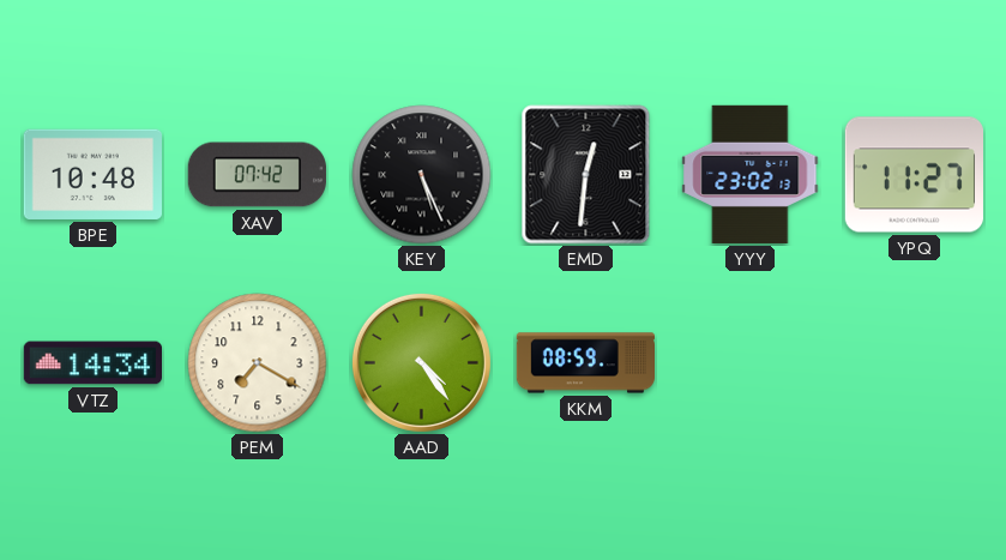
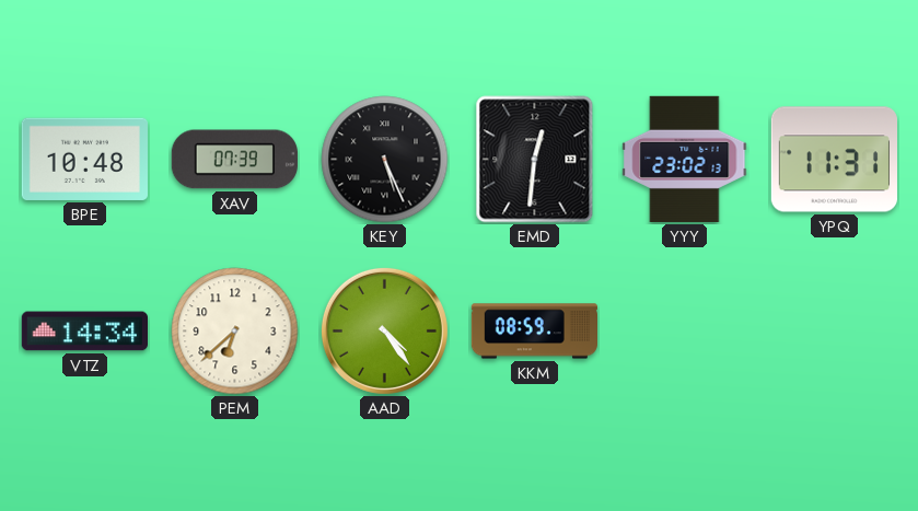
XAV: 07:42 -> 07:39 (234, 160)
YPQ: 11:27 -> 11:31 (834, 160)
PEM: 7:20 -> 6:38 (235, 332)
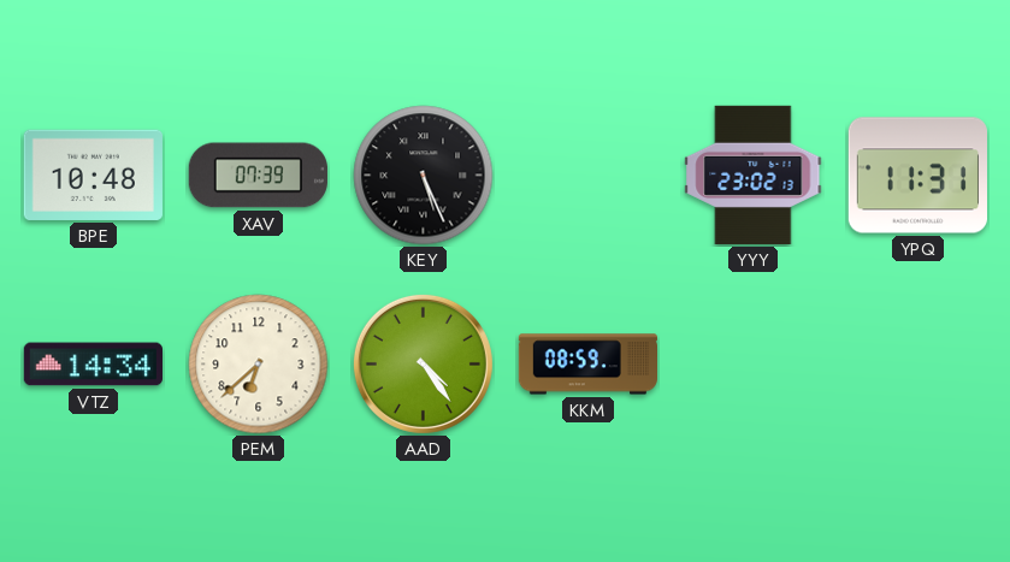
EMD: 12:31 -> none (535, 160)
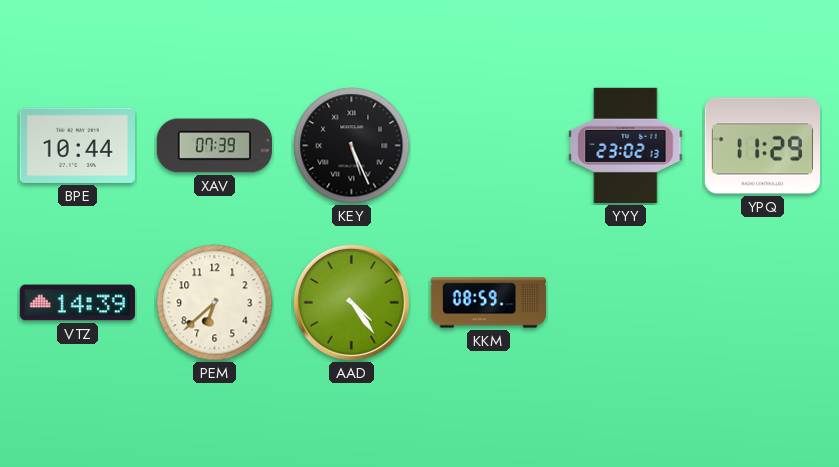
BPE: 10:48 -> 10:44 (77, 145)
YPQ: 11:31 -> 11:29 (762, 146)
VTZ: 14:34 -> 14:39 (77, 303)
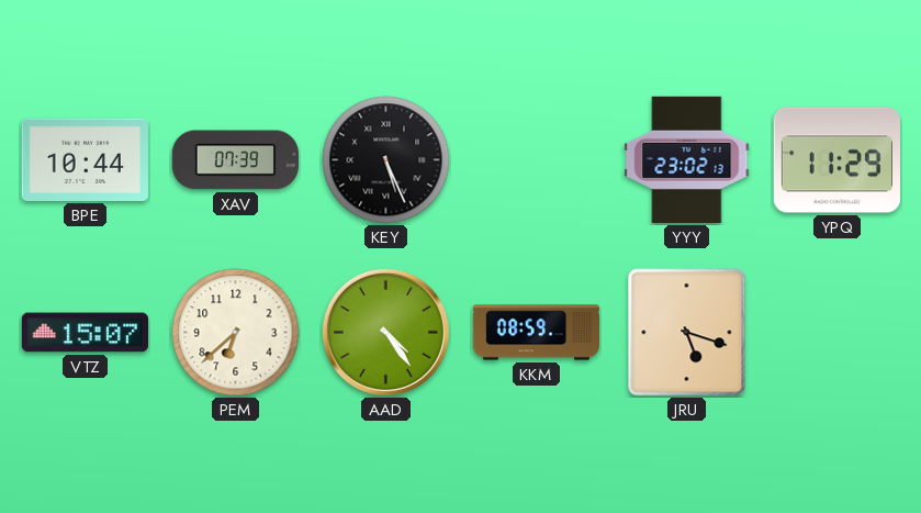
VTZ: 14:39 -> 15:07 (85, 333)
JRU: none -> 5:18 (687, 333)
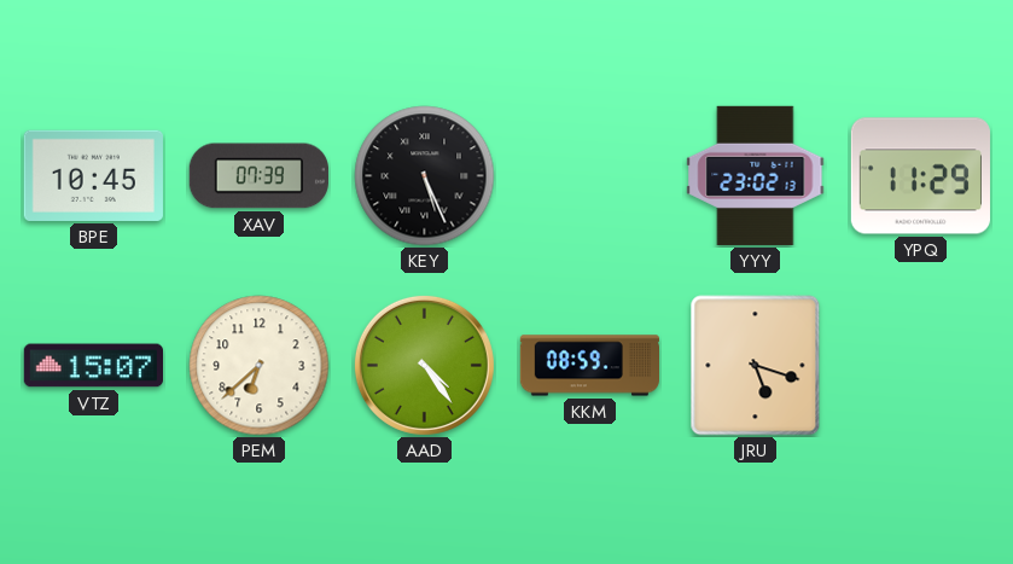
BPE: 10:44 -> 10:45 (93, 175)
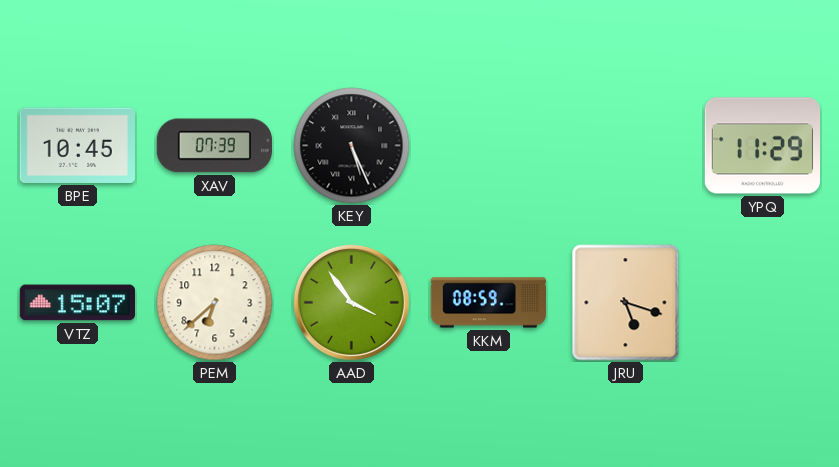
YYY: 23:02 -> none (756, 175)
AAD: 4:24 -> 3:54 (351, 302)
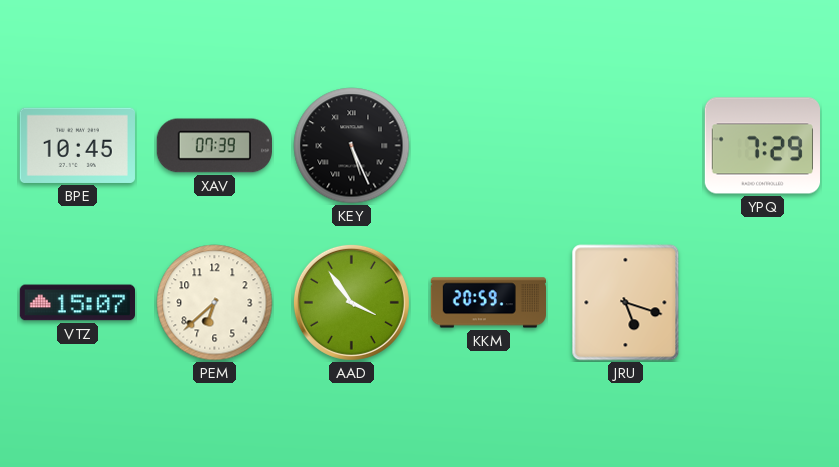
YPQ: 11:29 -> 7:29 (762, 146)
KKM: 08:59 -> 20:59 (488, 303)
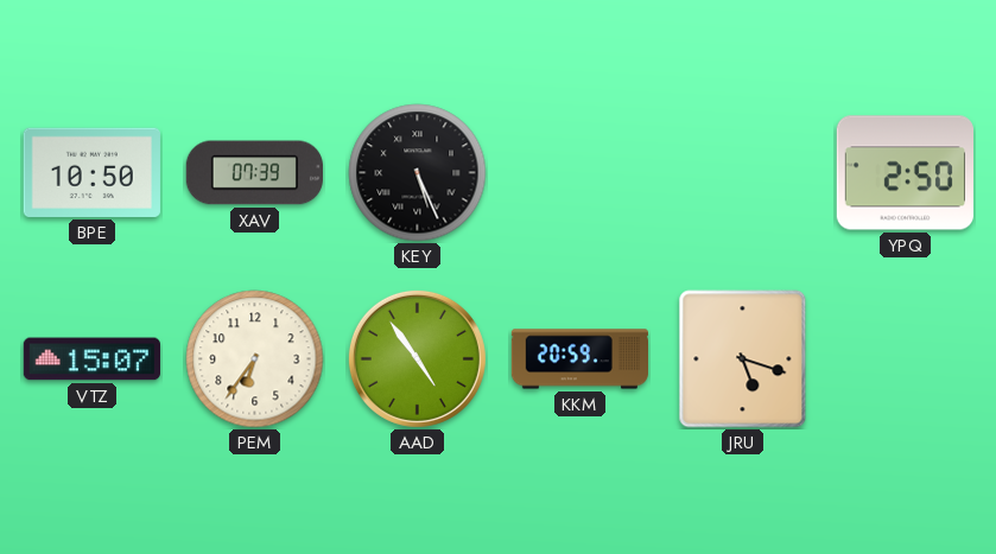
BPE: 10:45 -> 10:50 (91, 172)
YPQ: 7:29 -> 2:50 (905, 173)
PEM: 6:38 -> 6:36 (255, 359)
AAD: 3:54 -> 4:54 (417, 358)
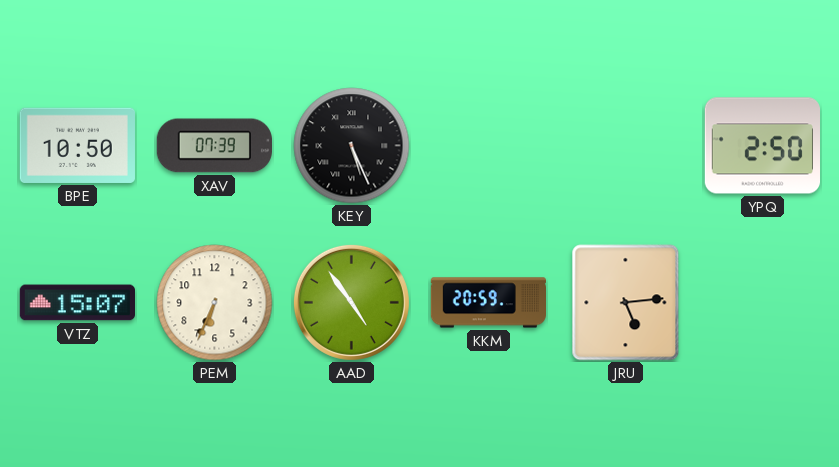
PEM: 6:36 -> 6:34 (215, 303)
JRU: 5:18 -> 5:14 (626, 303)
